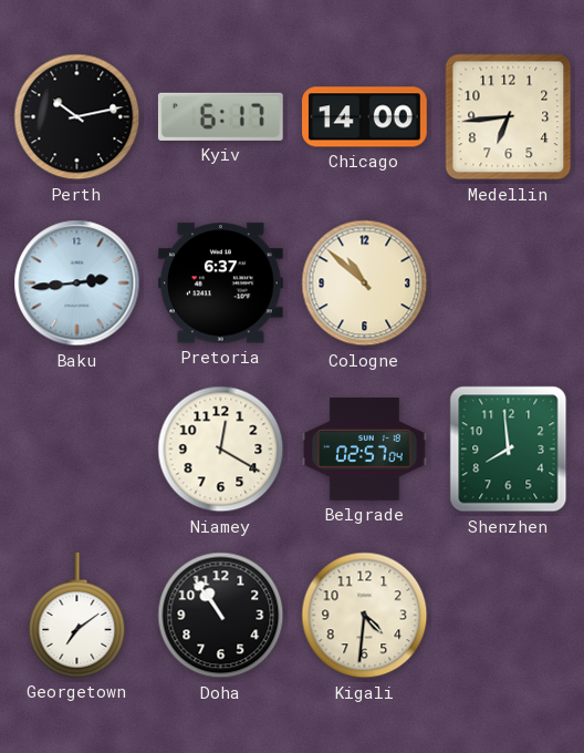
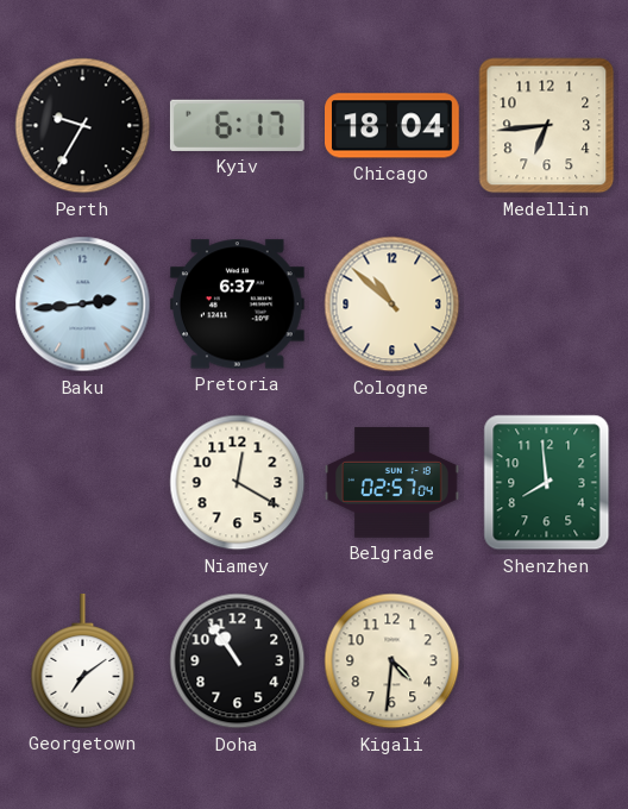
Perth: 10:13 -> 9:35 (83, 126)
Chicago: 14:00 -> 18:04 (392, 126)
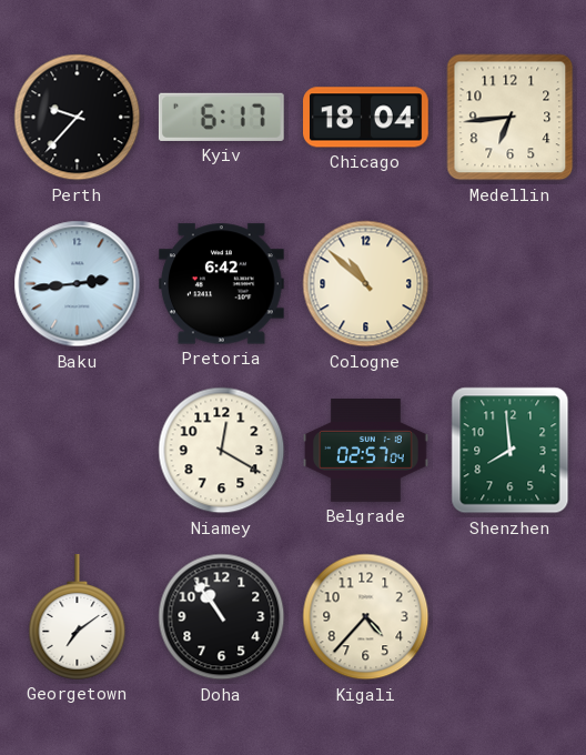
Perth: 9:35 -> 9:37 (78, 118)
Pretoria: 6:37 -> 6:42 (221, 284)
Kigali: 4:31 -> 4:37 (366, 617)
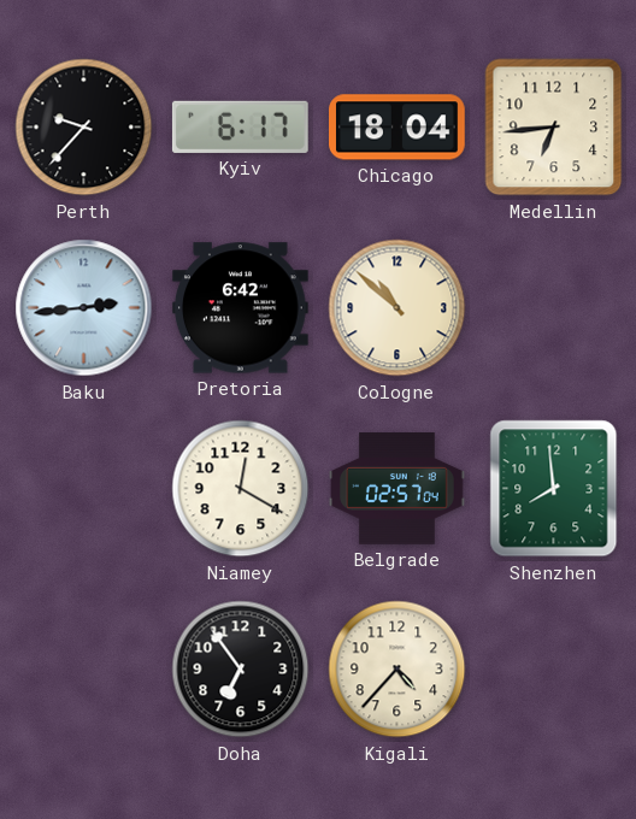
Georgetown: 7:09 -> none (78, 617)
Doha: 10:54 -> 6:54 (241, 670)
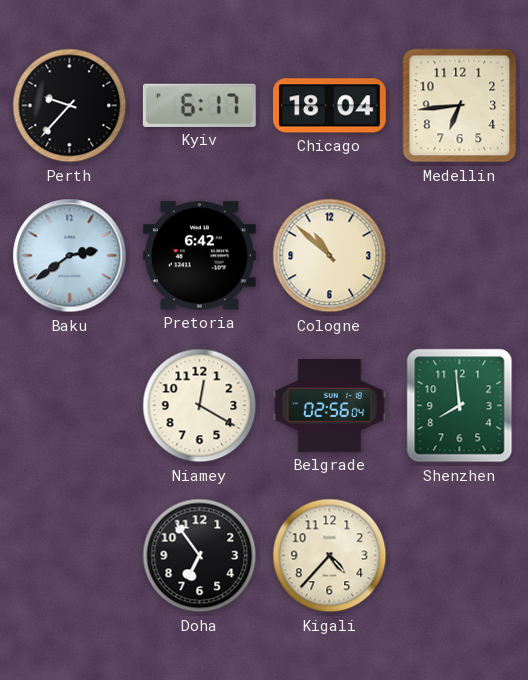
Baku: 2:44 -> 2:39 (70, 256)
Belgrade: 02:57 -> 02:56 (330, 406)
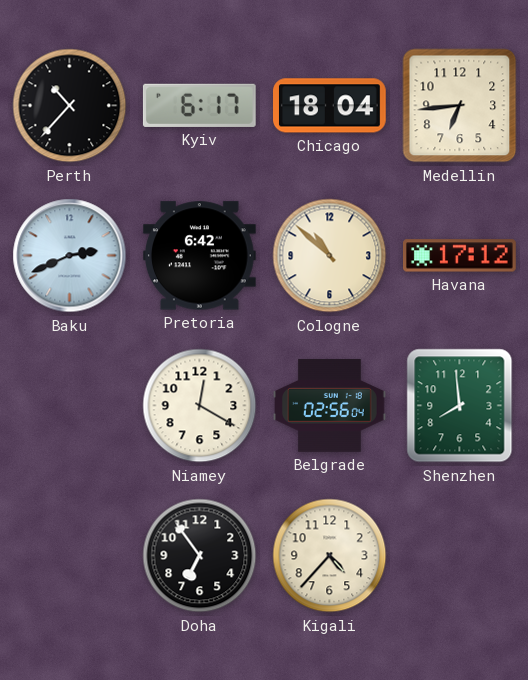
Perth: 9:37 -> 10:37 (70, 106)
Baku: 2:39 -> 2:41 (70, 256)
Havana: none -> 17:12 (460, 256)
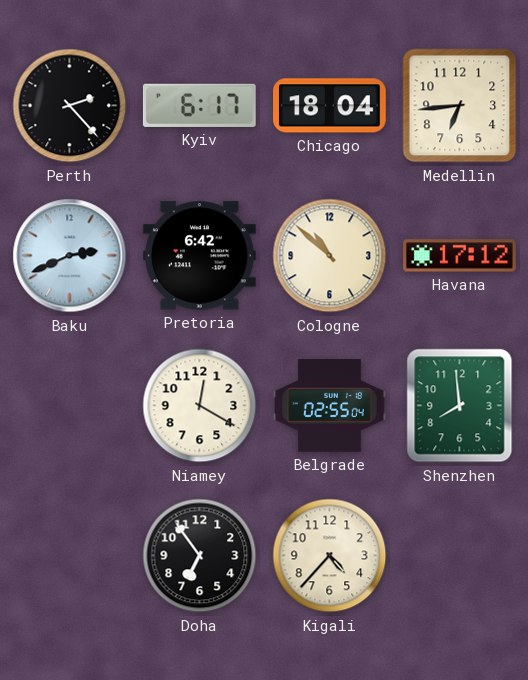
Perth: 10:37 -> 2:23 (70, 106)
Belgrade: 02:56 -> 02:55 (330, 406)
